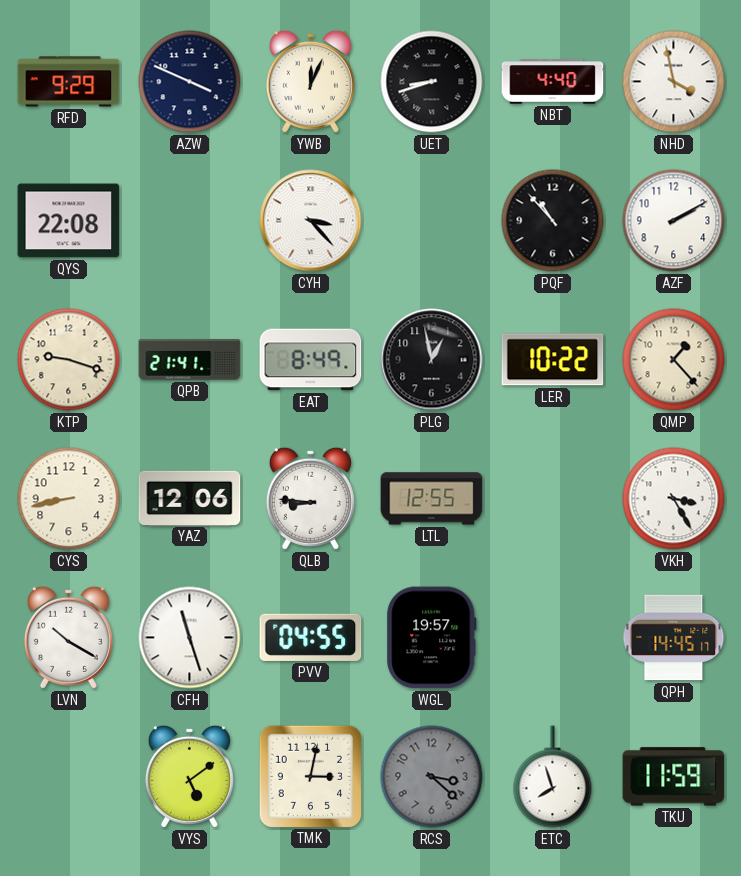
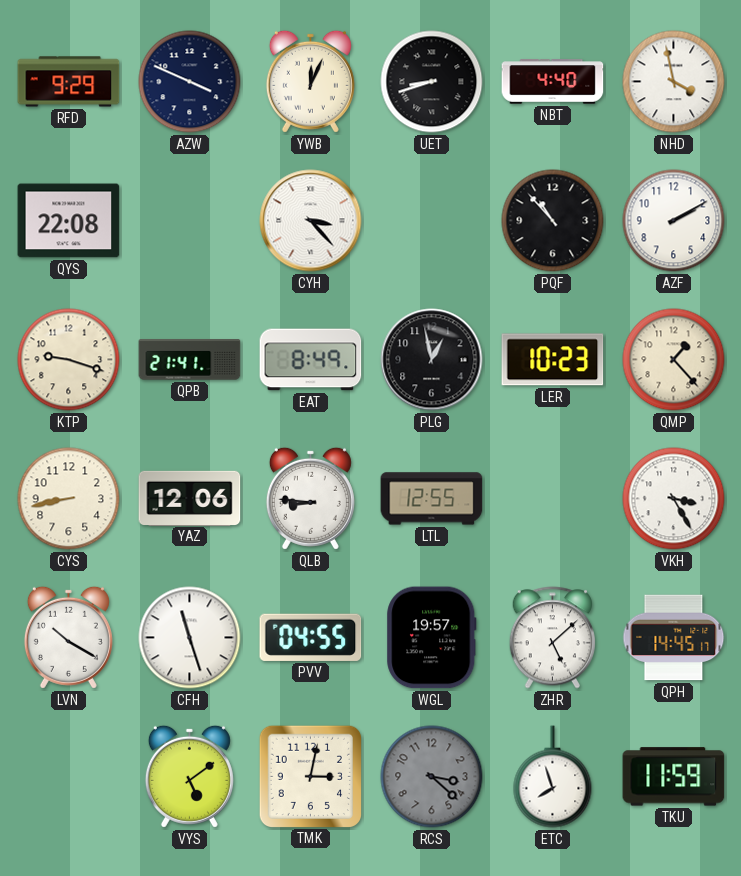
LER: 10:22 -> 10:23 (553, 360)
ZHR: none -> 5:08 (552, 638)
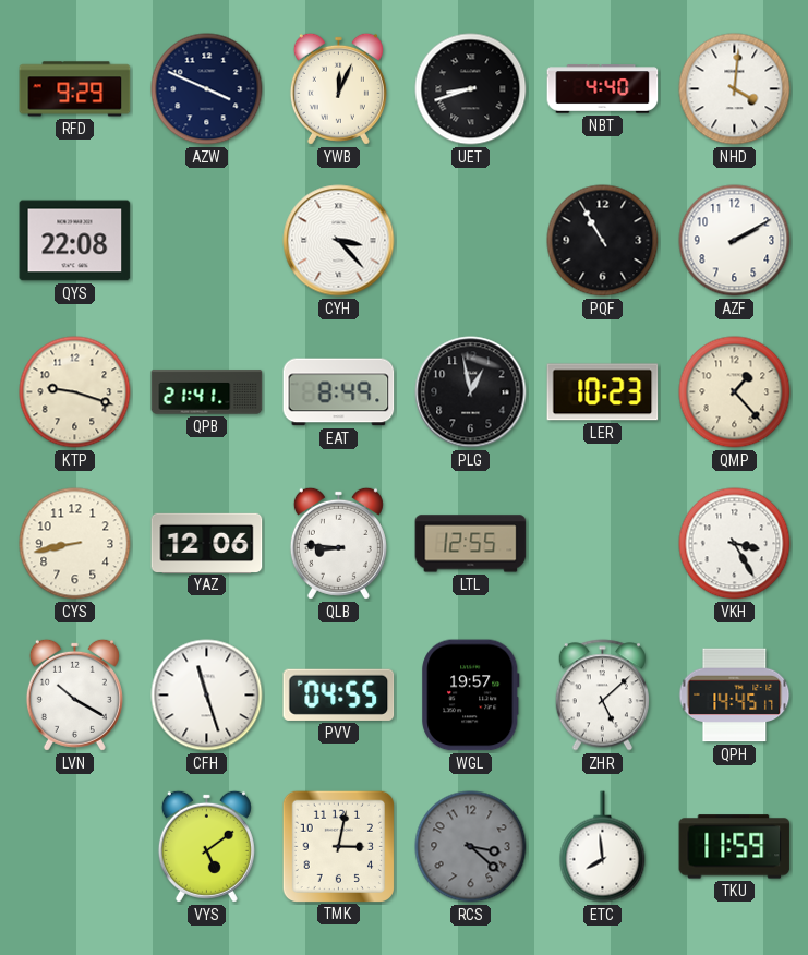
NHD: 3:58 -> 4:01 (735, 89)
PQF: 10:53 -> 10:55 (603, 241)
ETC: 7:57 -> 7:59 (603, 847)
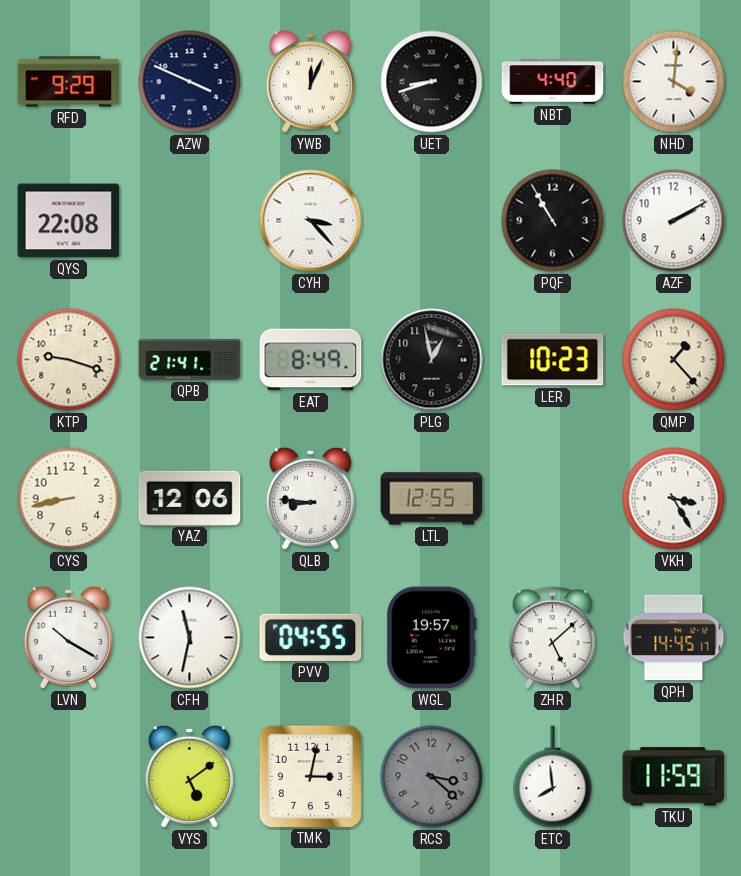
CFH: 11:27 -> 11:32 (190, 638)
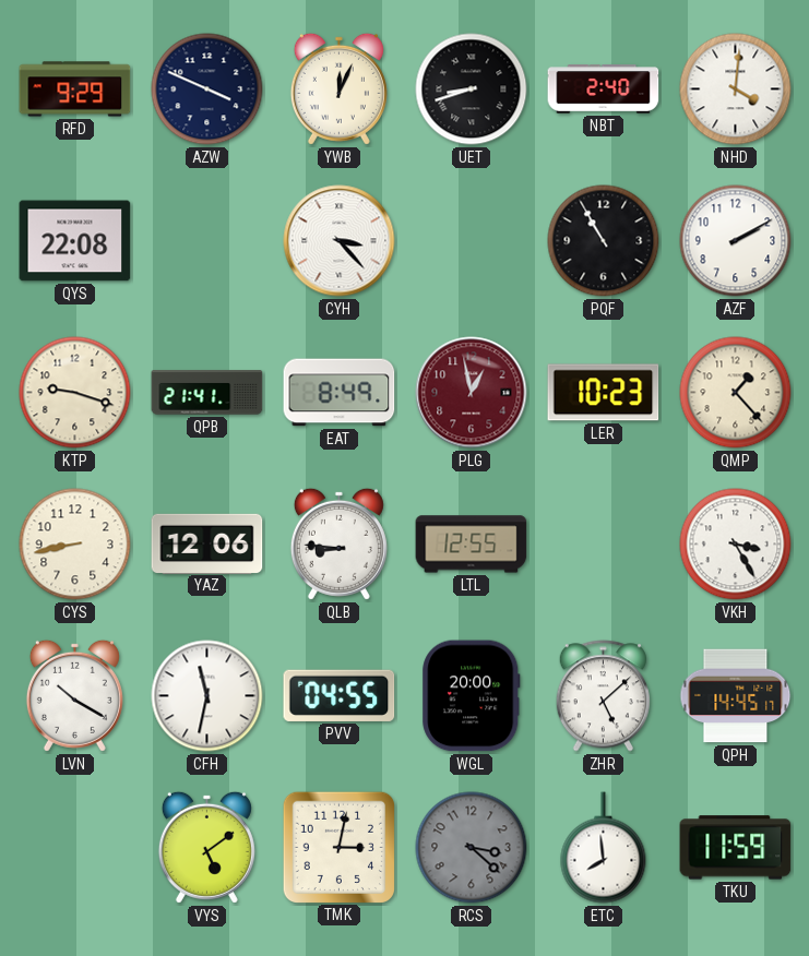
NBT: 4:40 -> 2:40 (604, 89)
PLG dial: black -> burgundy (472, 393)
WGL: 19:57 -> 20:00 (472, 696)
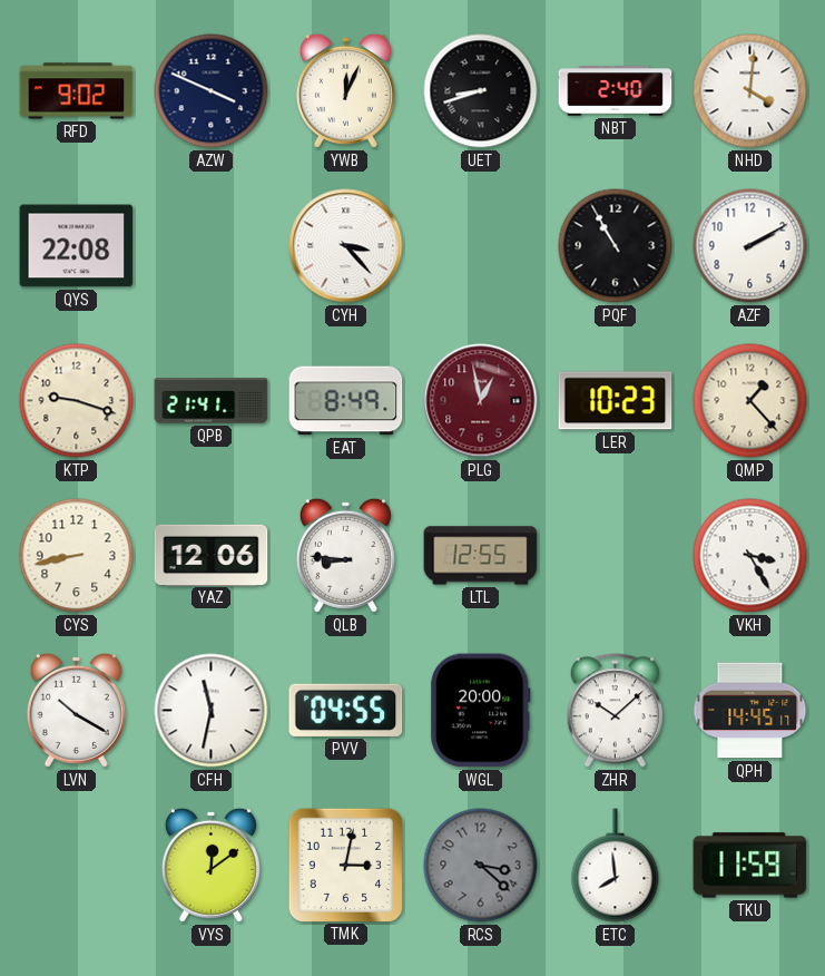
RFD: 9:29 -> 9:02 (77, 91)
ZHR: 5:08 -> 10:08 (615, 711)
VYS: 5:09 -> 12:09 (210, 865)
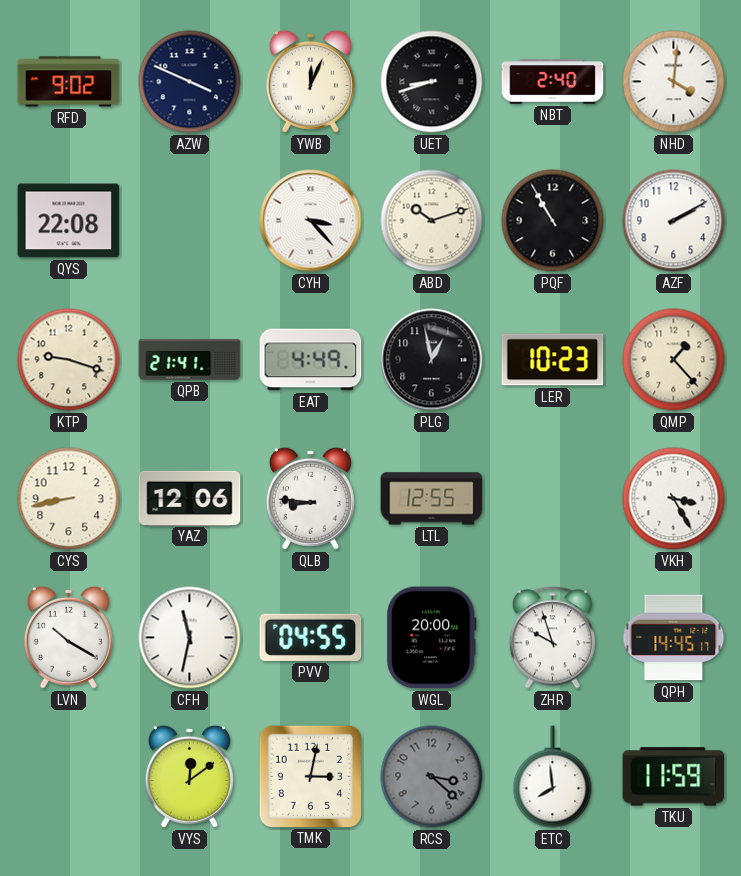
ABD: none -> 10:12 (432, 221)
EAT: 8:49 -> 4:49 (311, 360)
PLG dial: burgundy -> black (432, 360)
ZHR: 10:08 -> 9:57 (552, 638)
